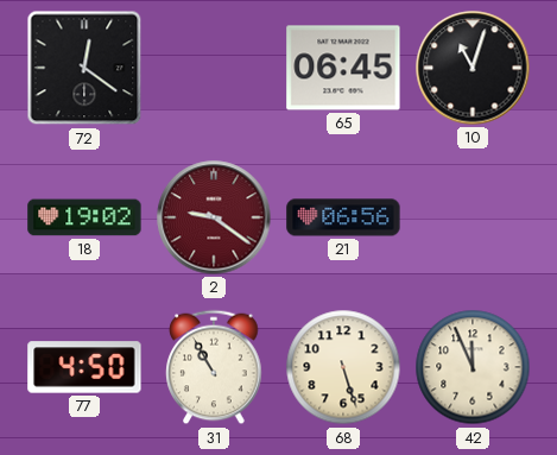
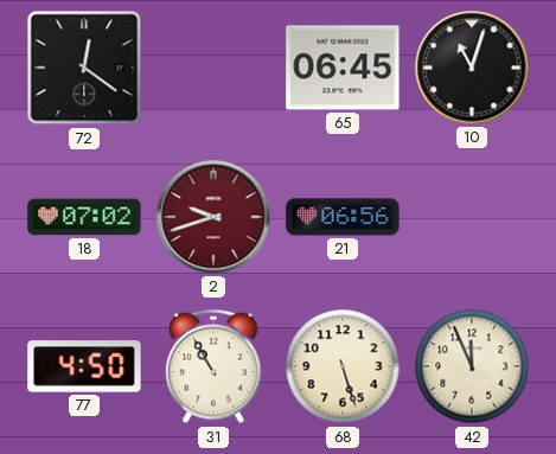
18: 19:02 -> 07:02 (84, 217)
2: 9:21 -> 9:42 (213, 217)
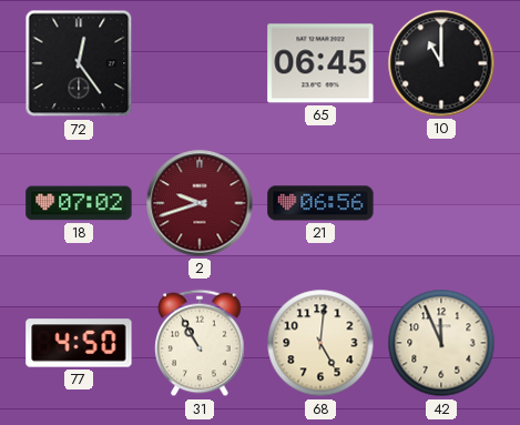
72: 12:21 -> 12:24 (79, 63)
10: 11:03 -> 11:00 (441, 63)
68: 5:27 -> 5:01 (320, 343)
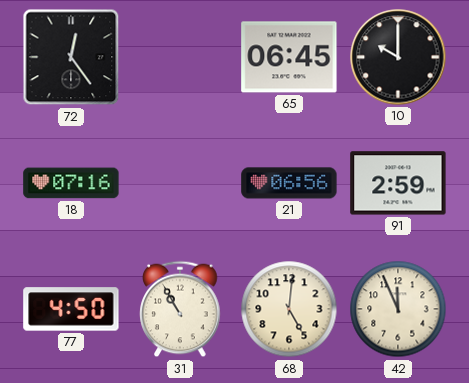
10: 11:00 -> 10:00 (398, 57)
18: 07:02 -> 07:16 (71, 183)
2: 9:42 -> none (200, 203)
91: none -> 2:59 (398, 183)
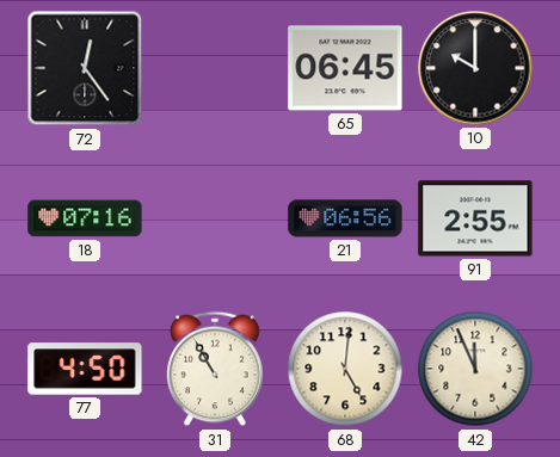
91: 2:59 -> 2:55 (475, 218)
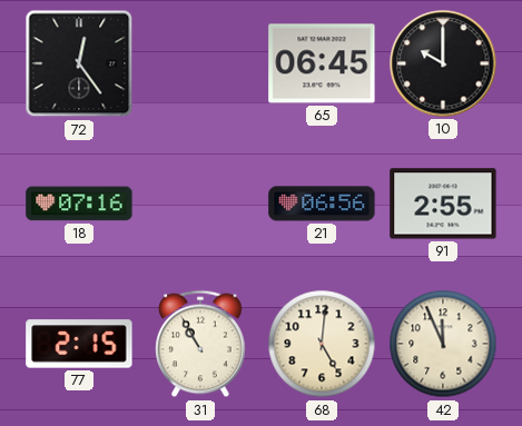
77: 4:50 -> 2:15 (79, 344)
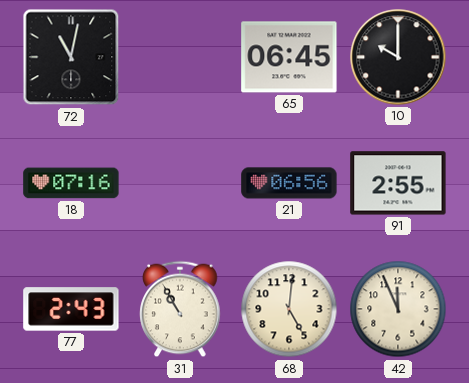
72: 12:24 -> 11:02 (71, 57)
77: 2:15 -> 2:43 (71, 309)
